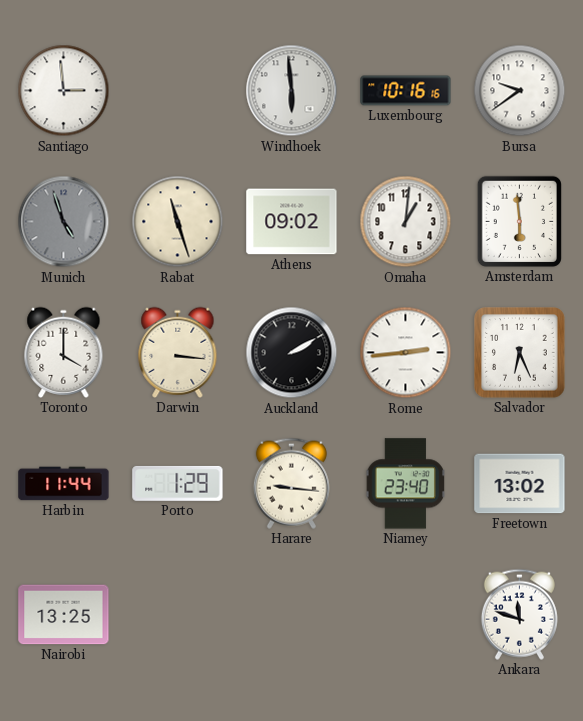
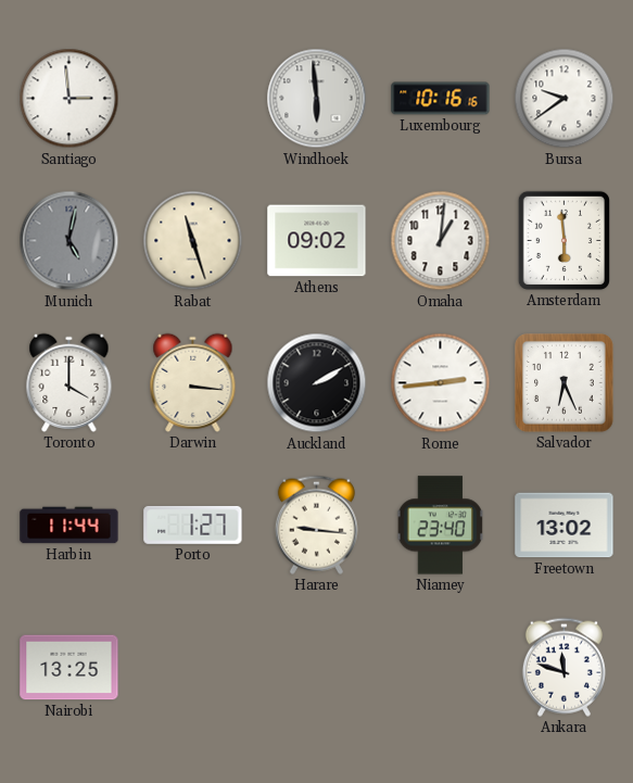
Munich: 4:57 -> 5:02 (69, 241)
Porto: 1:29 -> 1:27 (193, 525)
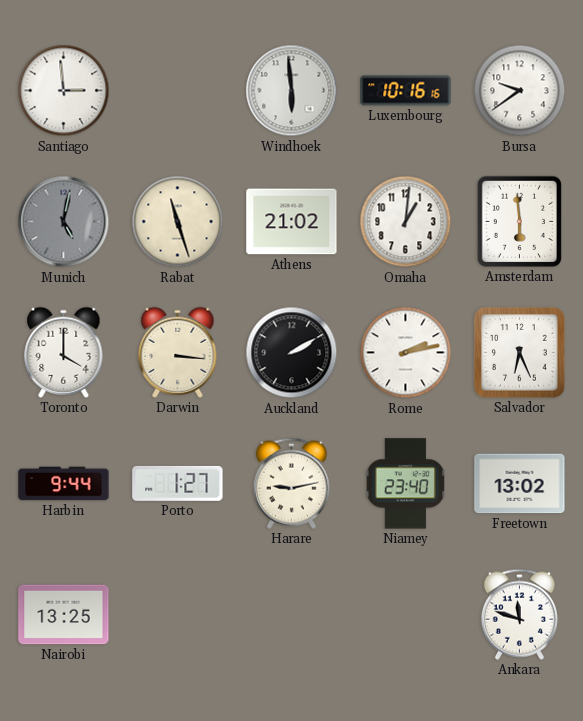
Athens: 09:02 -> 21:02 (292, 222)
Rome: 2:44 -> 2:13 (406, 353)
Harbin: 11:44 -> 9:44 (64, 484)
Harare: 9:16 -> 9:13 (291, 483)
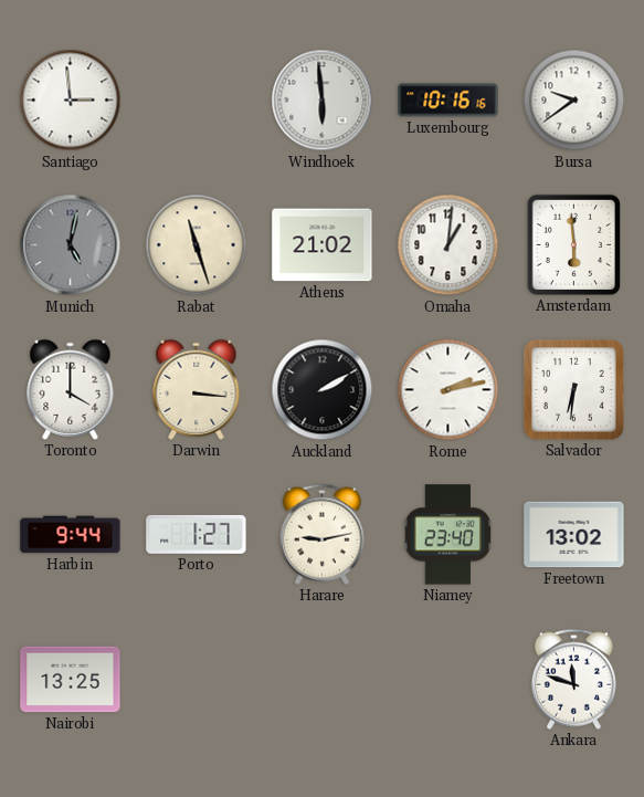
Salvador: 6:26 -> 6:31 (574, 390)
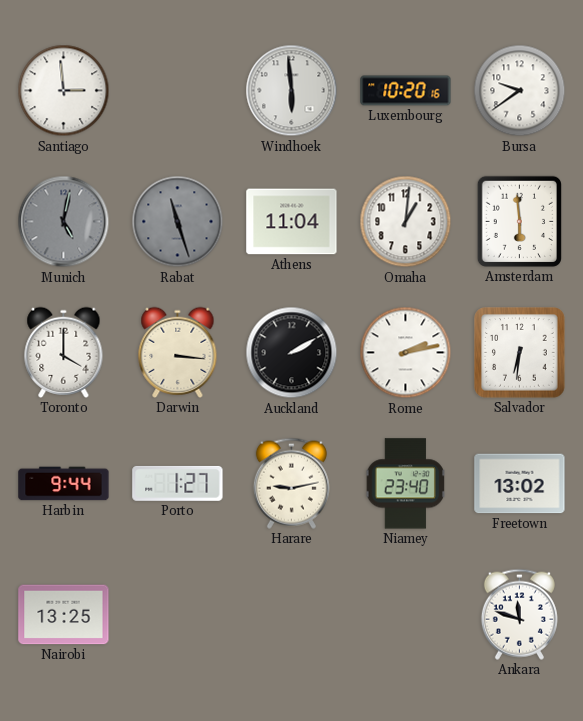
Luxembourg: 10:16 -> 10:20 (406, 91)
Rabat dial: cream -> grey (178, 222)
Athens: 21:02 -> 11:04 (292, 222)
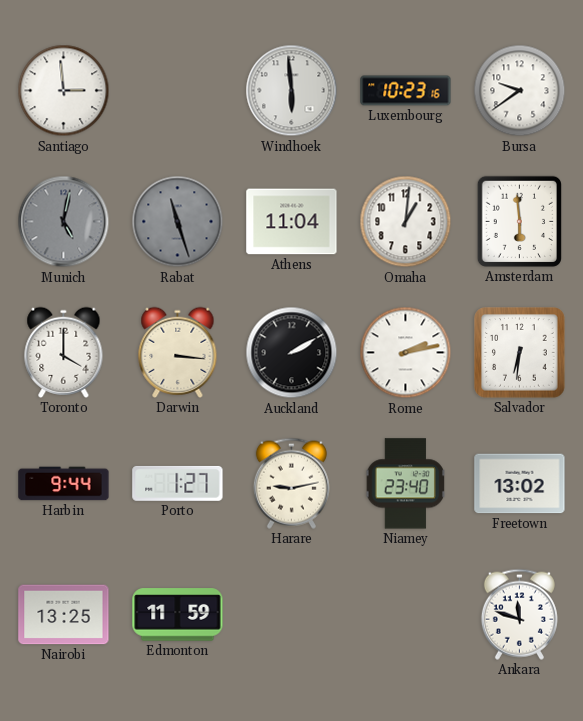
Luxembourg: 10:20 -> 10:23 (406, 91)
Edmonton: none -> 11:59 (178, 615)
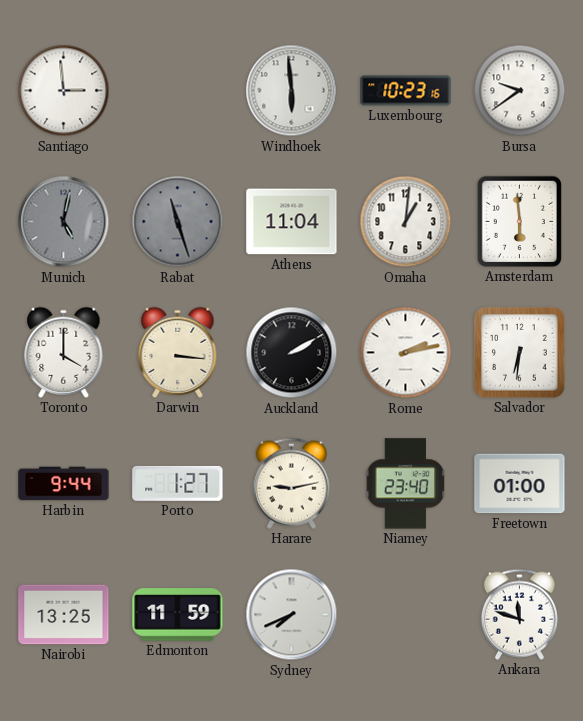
Freetown: 13:02 -> 01:00 (520, 484)
Sydney: none -> 7:41 (292, 615)
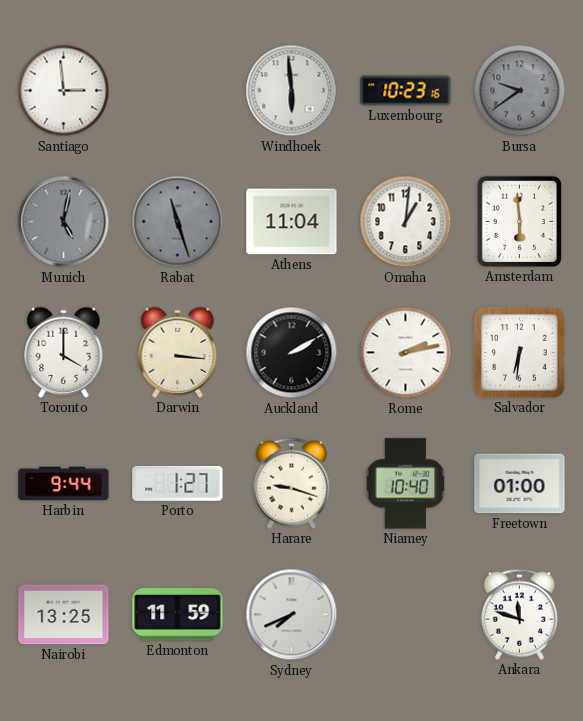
Bursa dial: white -> grey (520, 91)
Harare: 9:13 -> 9:18 (291, 483)
Niamey: 23:40 -> 10:40 (406, 484)
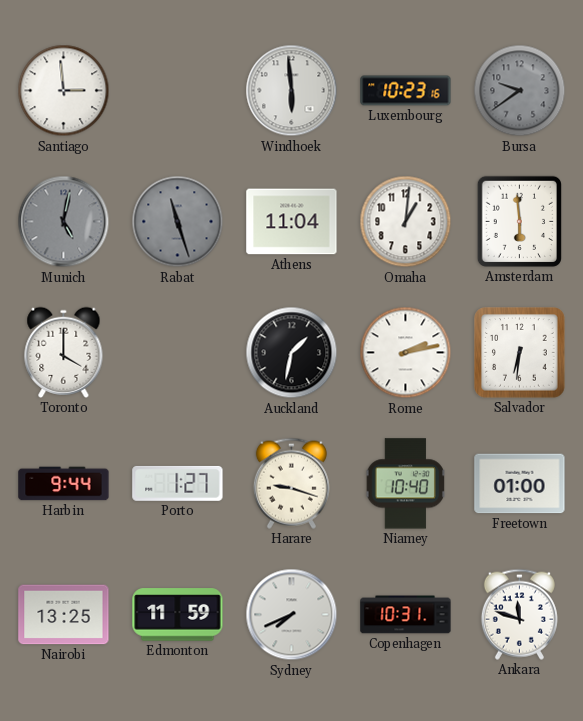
Darwin: 3:16 -> none (178, 352)
Auckland: 2:10 -> 1:32 (292, 353)
Copenhagen: none -> 10:31 (406, 615)
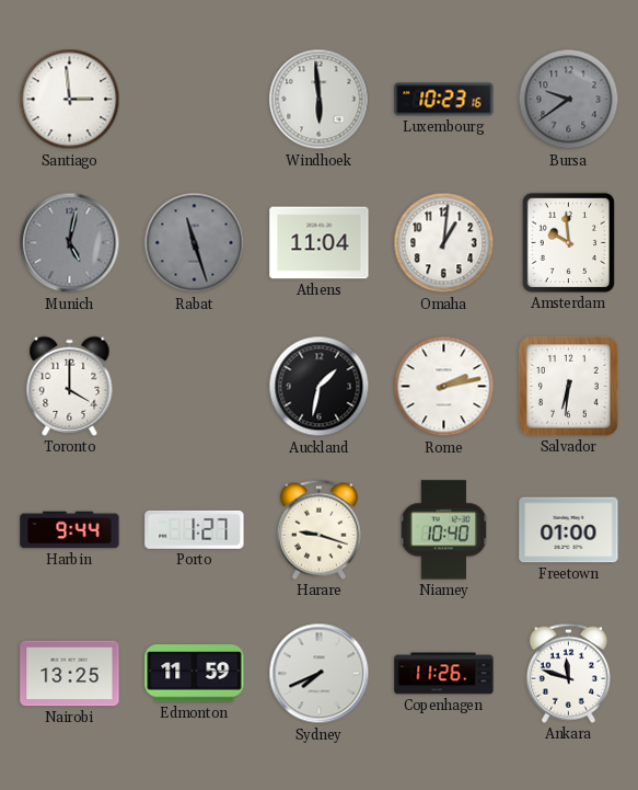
Amsterdam: 5:59 -> 9:59 (568, 242)
Copenhagen: 10:31 -> 11:26 (444, 674)
